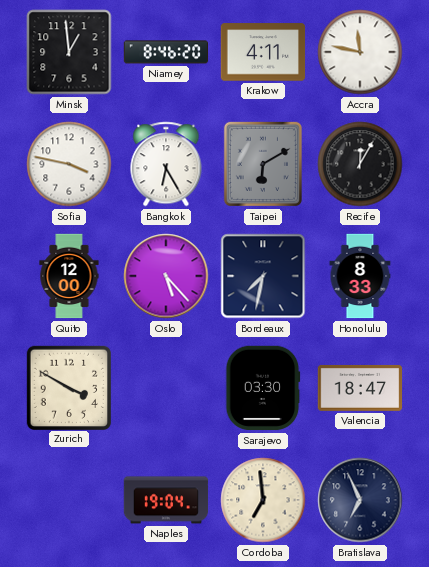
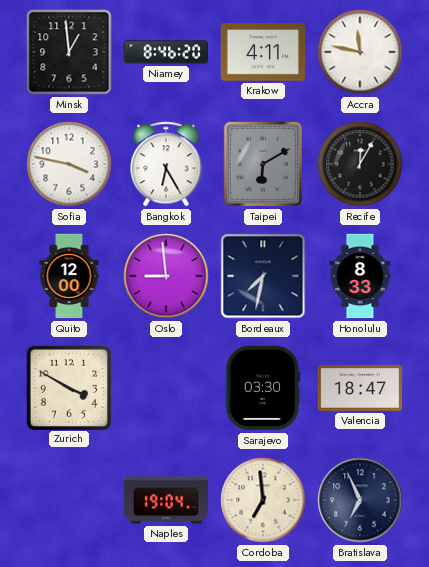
Oslo: 5:23 -> 8:59 (166, 276)
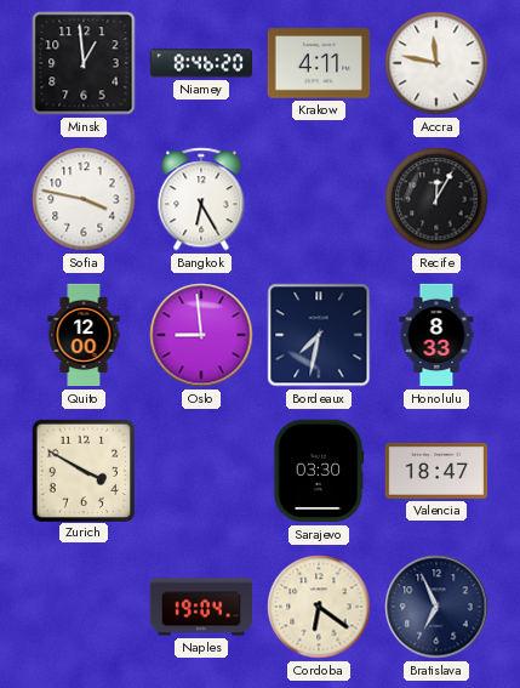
Taipei: 6:10 -> none (263, 164)
Cordoba: 6:59 -> 6:21 (319, 607)
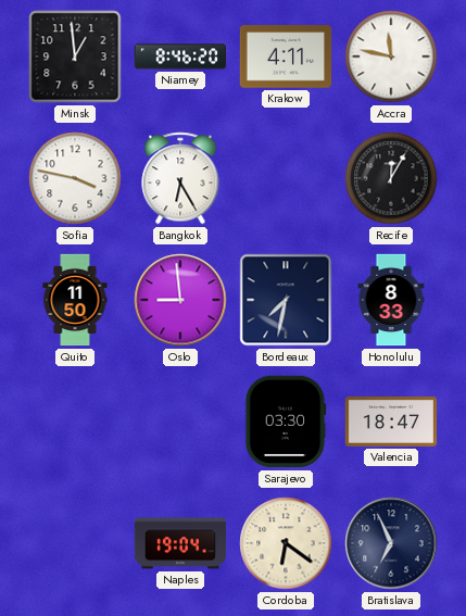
Quito: 12:00 -> 11:50 (75, 300)
Zurich: 3:50 -> none (82, 470)
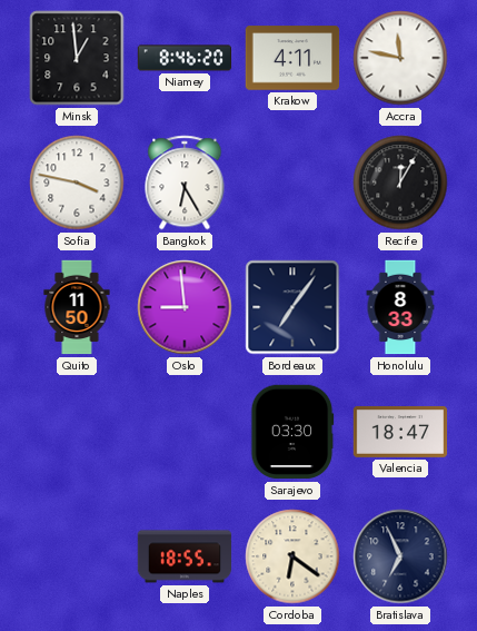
Bordeaux: 7:32 -> 7:06 (292, 307)
Naples: 19:04 -> 18:55 (185, 556)
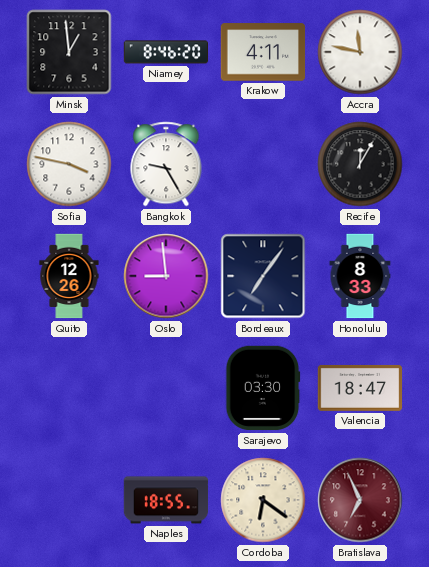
Bangkok: 6:25 -> 9:25 (166, 164)
Quito: 11:50 -> 12:26 (69, 276)
Bratislava dial: navy -> burgundy (360, 500)
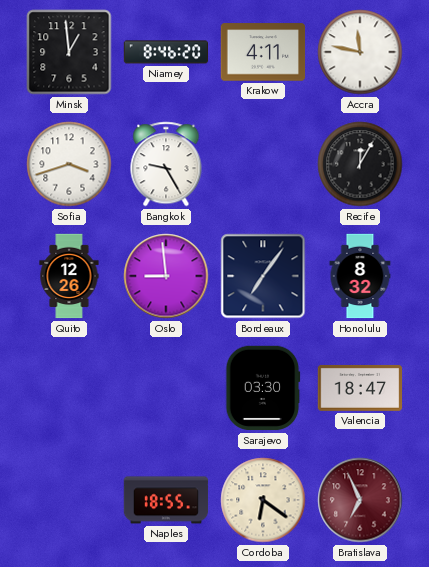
Sofia: 3:47 -> 3:42 (69, 164)
Honolulu: 8:33 -> 8:32 (360, 276)
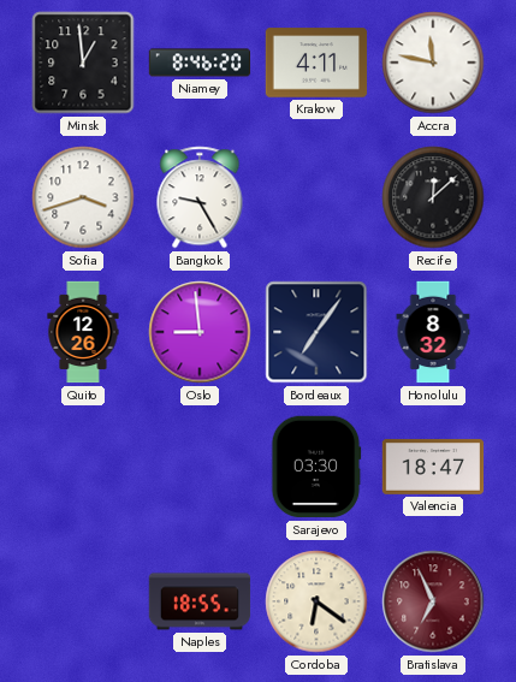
Recife: 12:05 -> 12:08 (433, 197)
